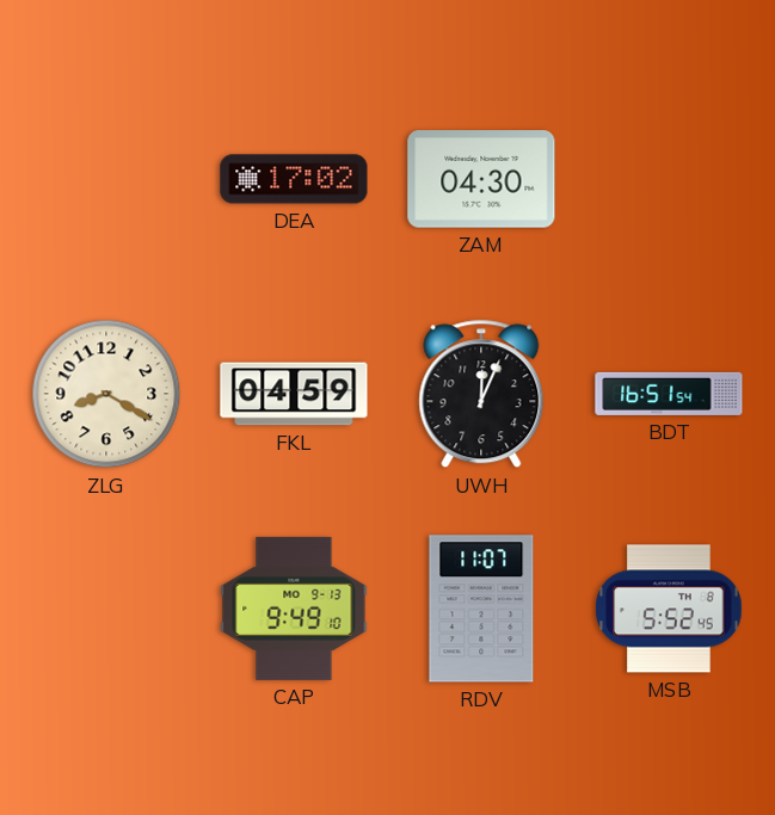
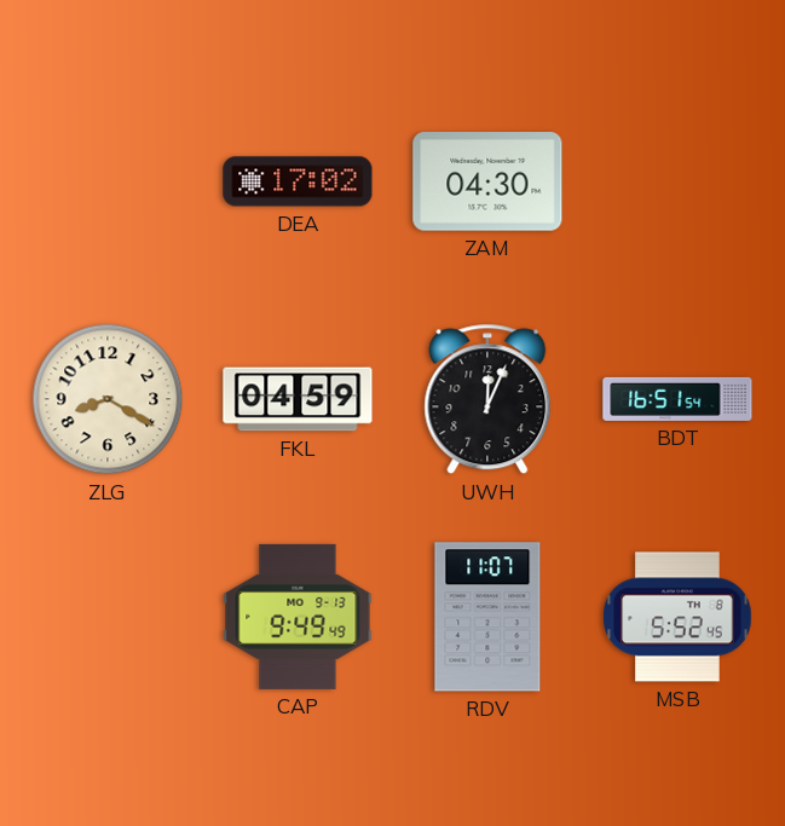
CAP: 9:49:10 -> 9:49:49 (298, 617)
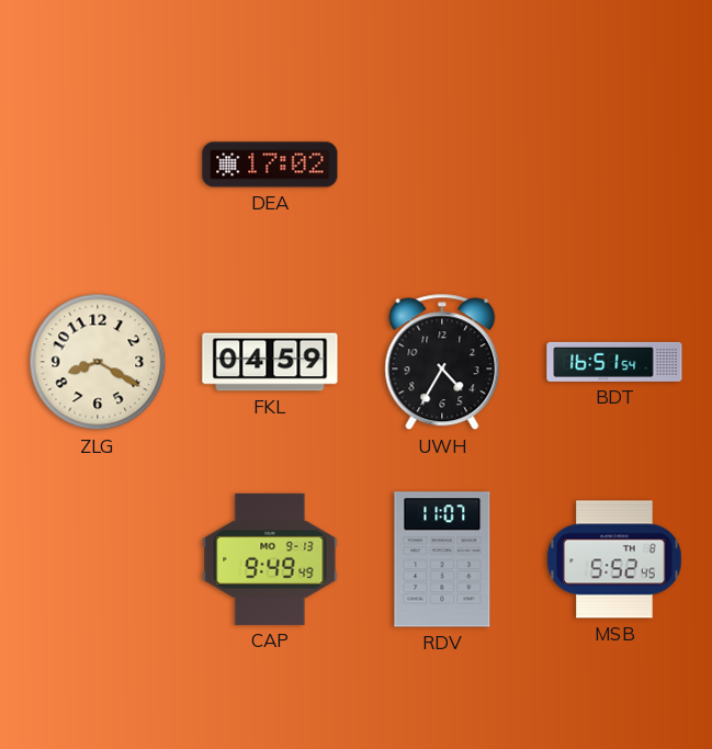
ZAM: 04:30 -> none (487, 181)
UWH: 12:04 -> 4:35 (442, 362)
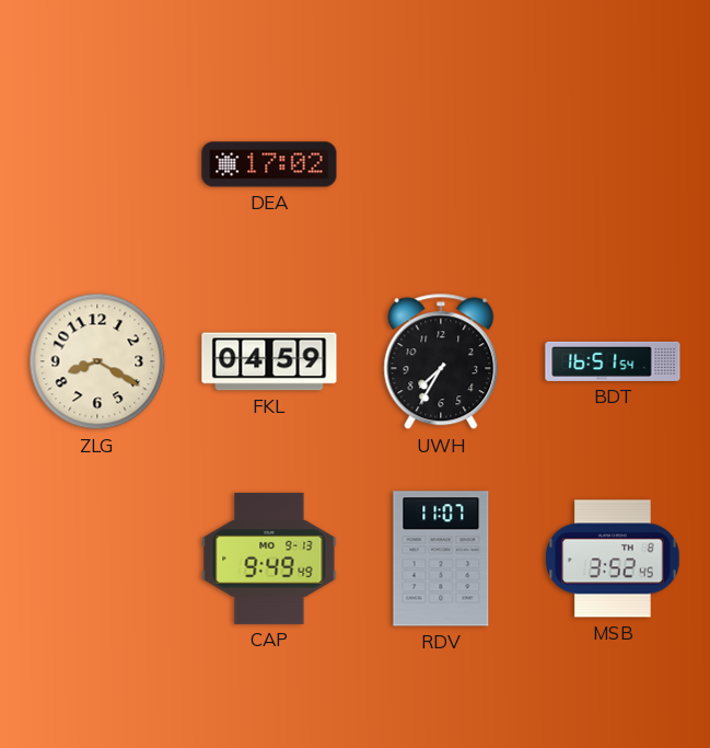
UWH: 4:35 -> 7:35 (441, 361)
MSB: 5:52 -> 3:52 (613, 559)
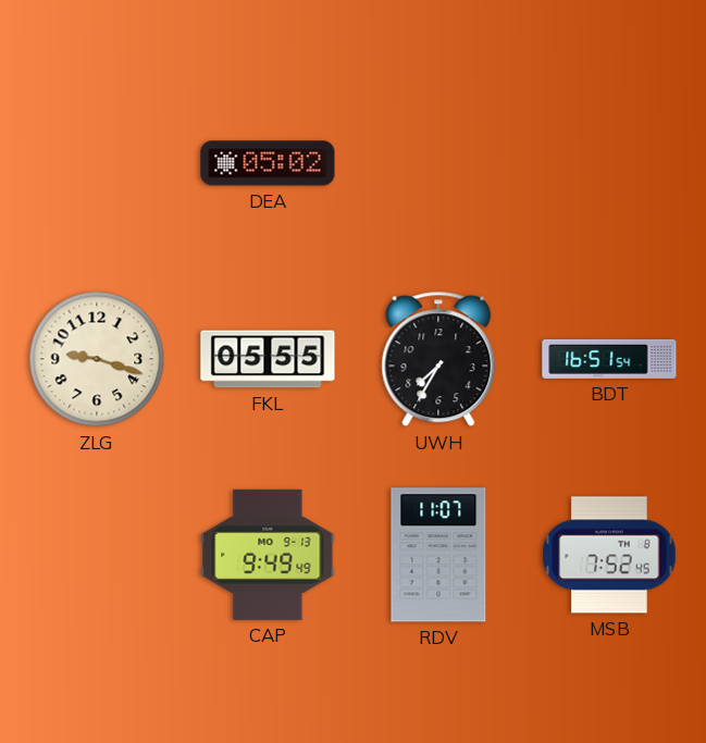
DEA: 17:02 -> 05:02 (268, 163)
ZLG: 8:20 -> 9:18 (97, 359)
FKL: 04:59 -> 05:55 (268, 359)
MSB: 3:52 -> 7:52 (609, 555)
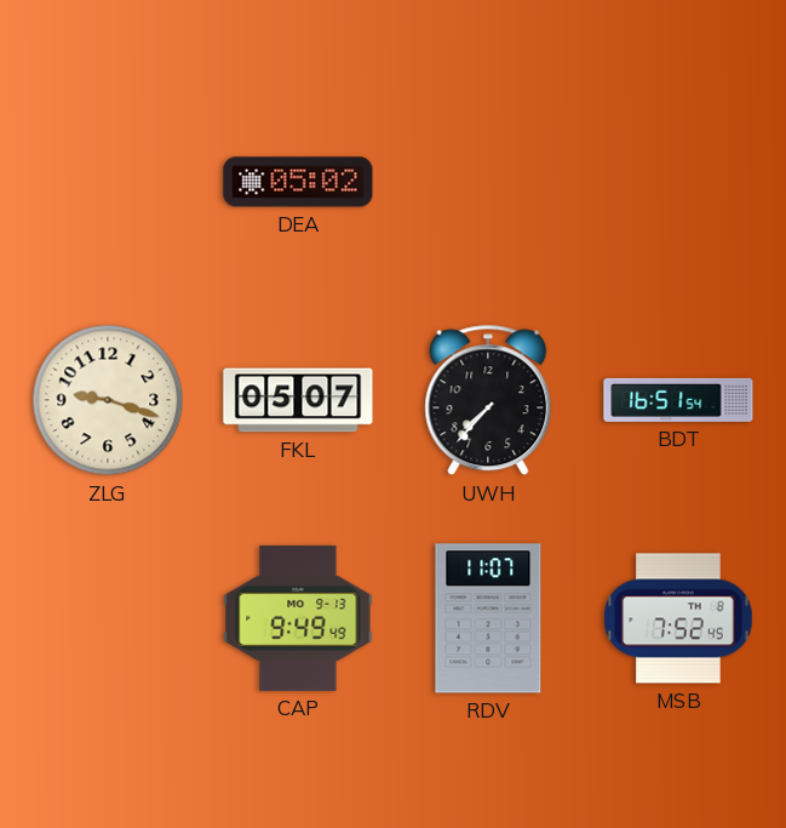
FKL: 05:55 -> 05:07 (298, 400)
UWH: 7:35 -> 7:37 (488, 400)
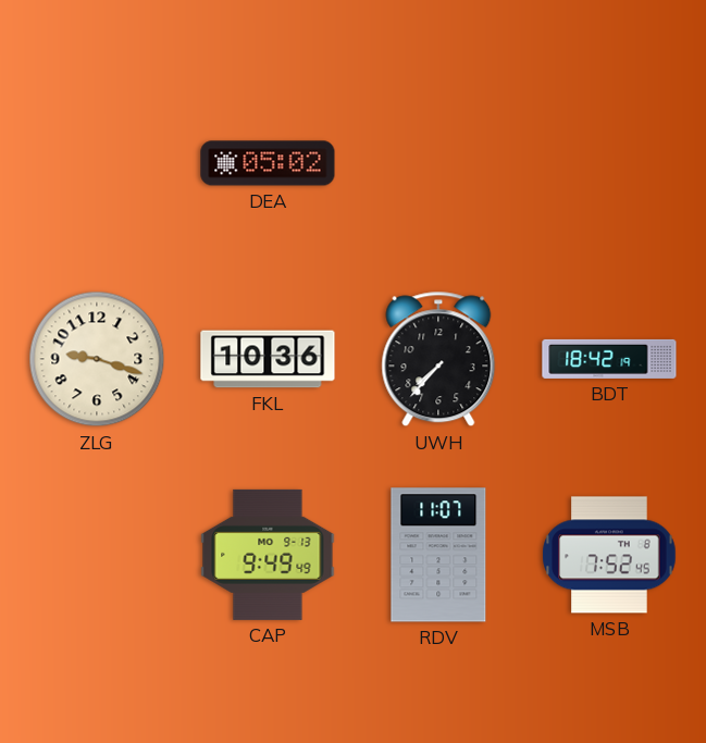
FKL: 05:07 -> 10:36 (268, 359)
BDT: 16:51 -> 18:42 (609, 359)
